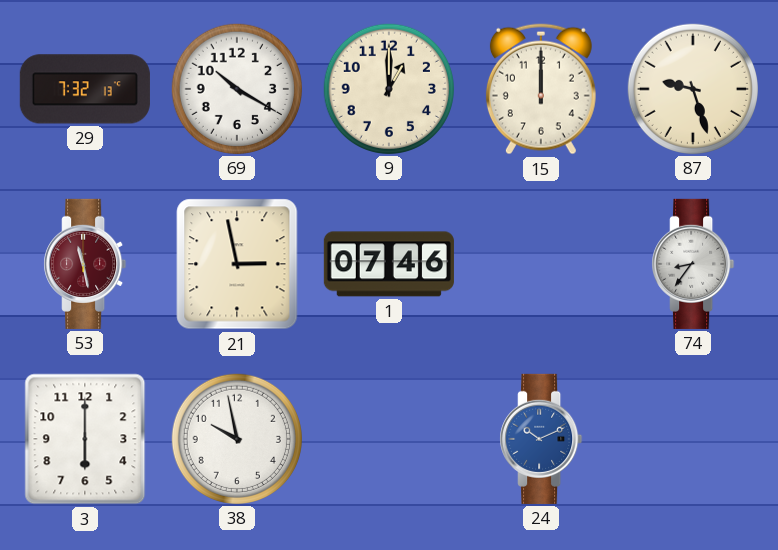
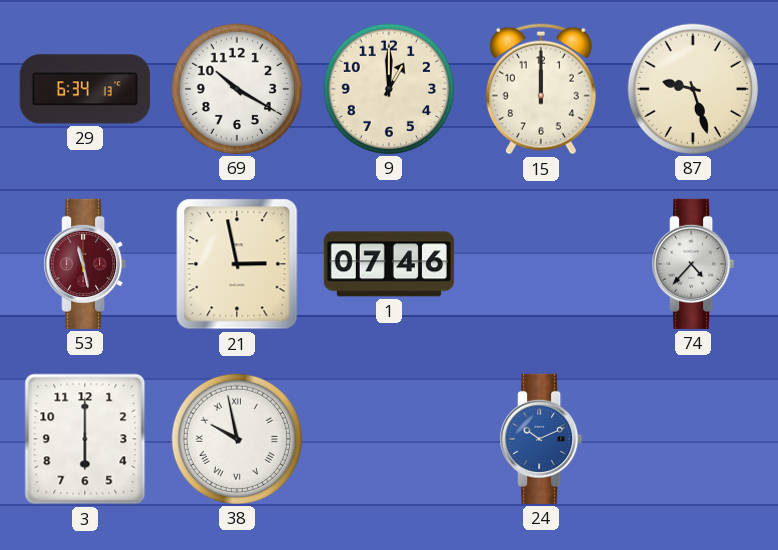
29: 7:32 -> 6:34 (85, 89)
74: 8:36 -> 4:37 (693, 264)
38 numerals: Arabic -> Roman (237, 439)
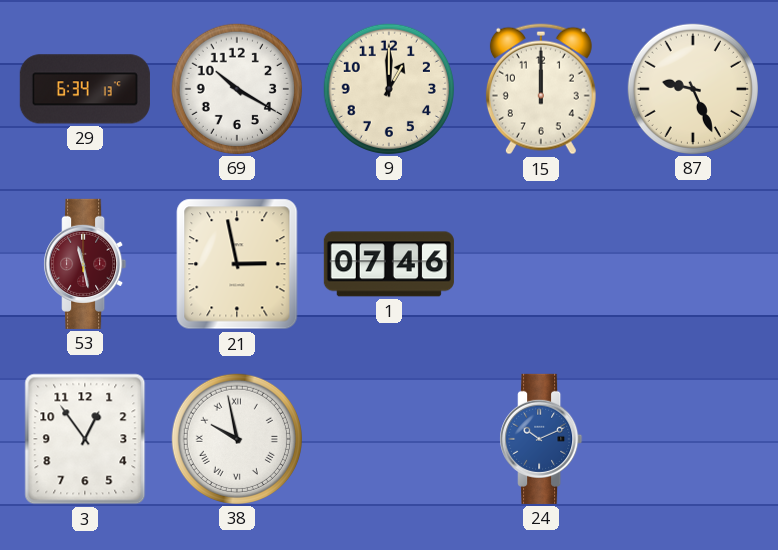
87: 9:27 -> 9:26 (693, 89)
74: 4:37 -> none (693, 264)
3: 6:00 -> 12:54 (85, 439)
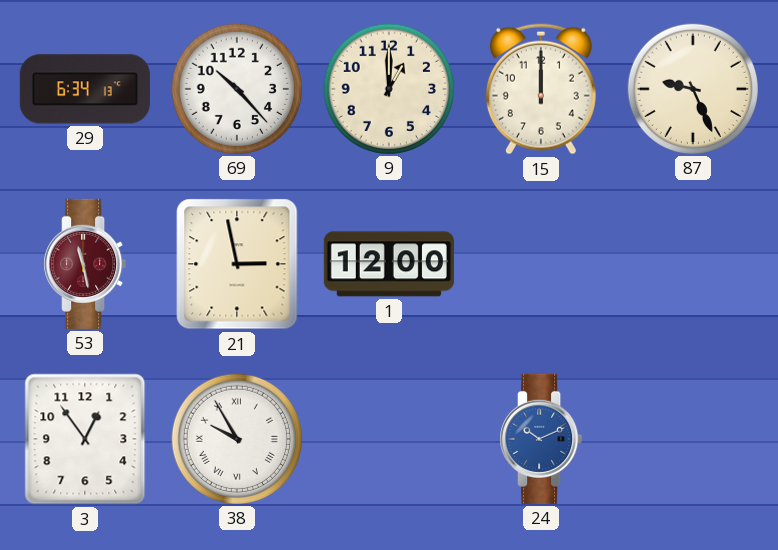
69: 10:20 -> 10:23 (237, 89)
1: 07:46 -> 12:00 (389, 264)
38: 9:58 -> 9:55 (237, 439)
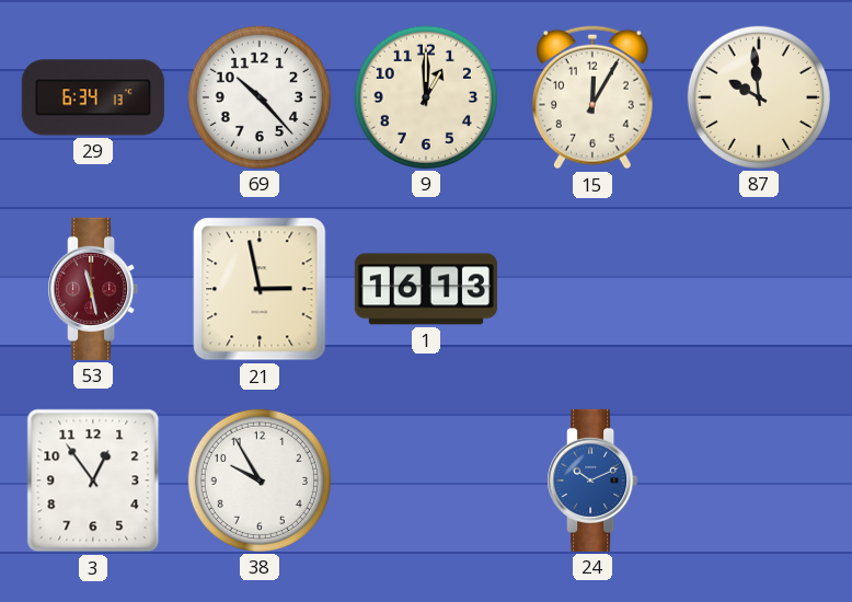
15: 12:00 -> 12:05 (592, 97)
87: 9:26 -> 9:59 (759, 97)
1: 12:00 -> 16:13 (426, 289)
38 numerals: Roman -> Arabic (260, 481)
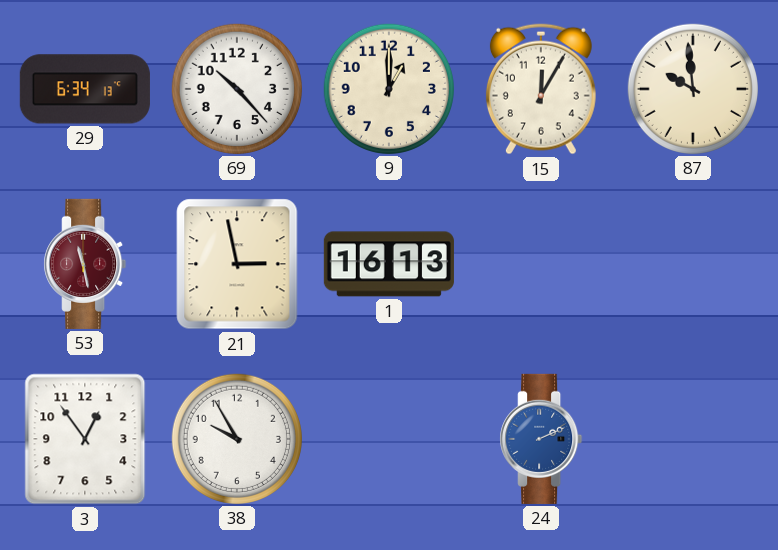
24: 10:11 -> 2:11 (541, 439)
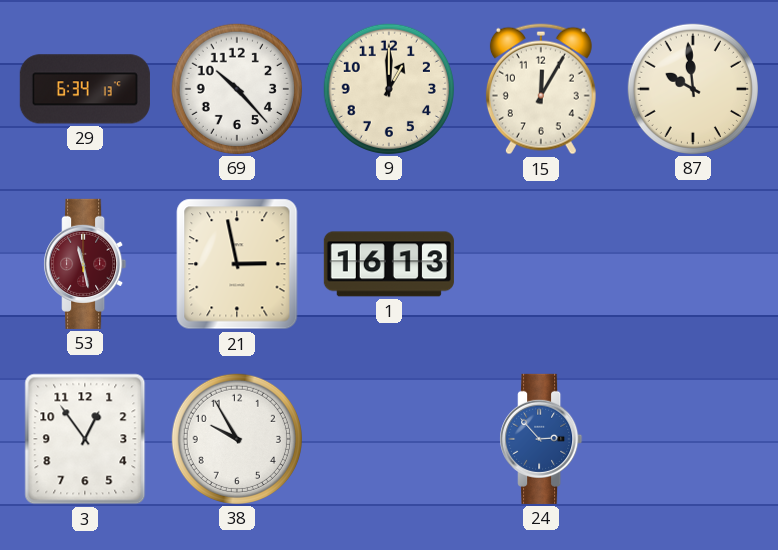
24: 2:11 -> 2:53 (541, 439)
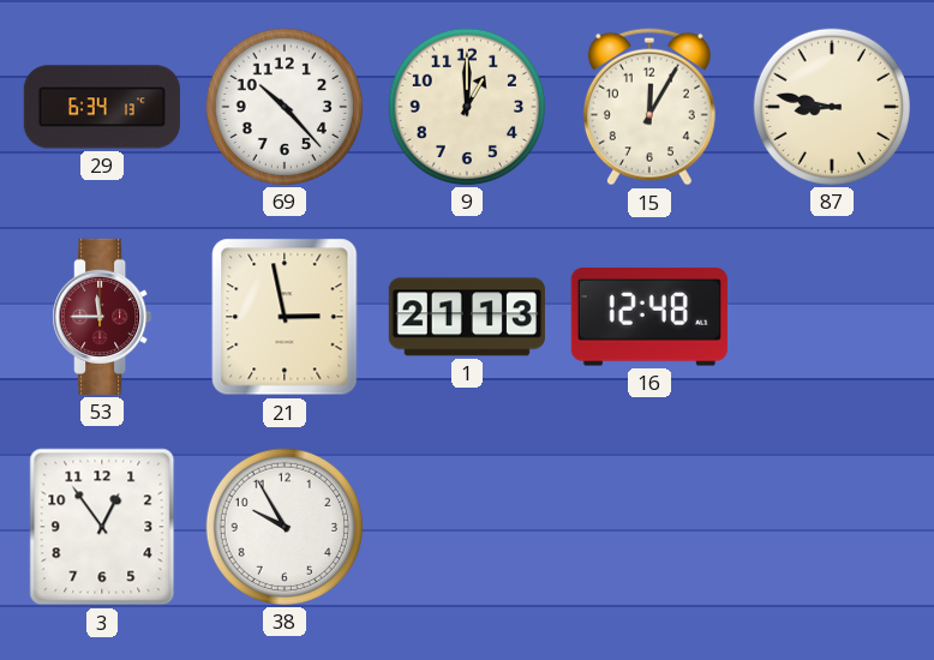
87: 9:59 -> 8:47 (832, 107)
53: 11:28 -> 11:45 (102, 317)
1: 16:13 -> 21:13 (467, 317)
16: none -> 12:48 (649, 317)
24: 2:53 -> none (541, 439)
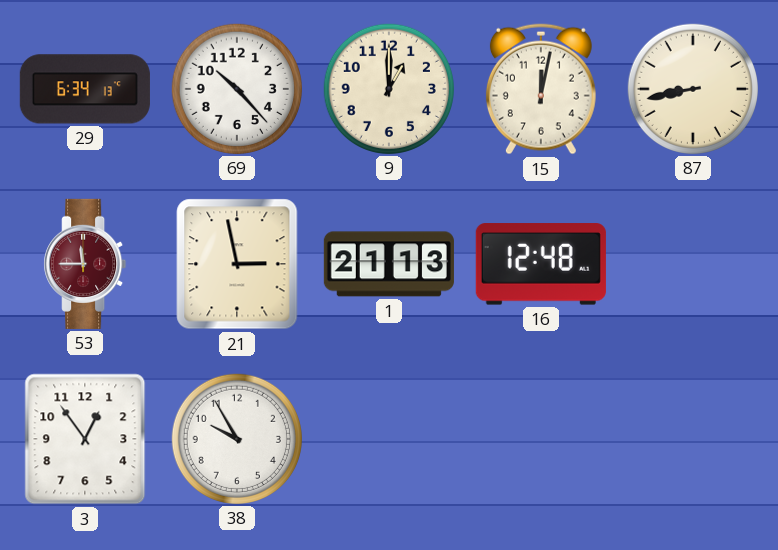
15: 12:05 -> 12:02 (541, 89)
87: 8:47 -> 8:43 (693, 89)
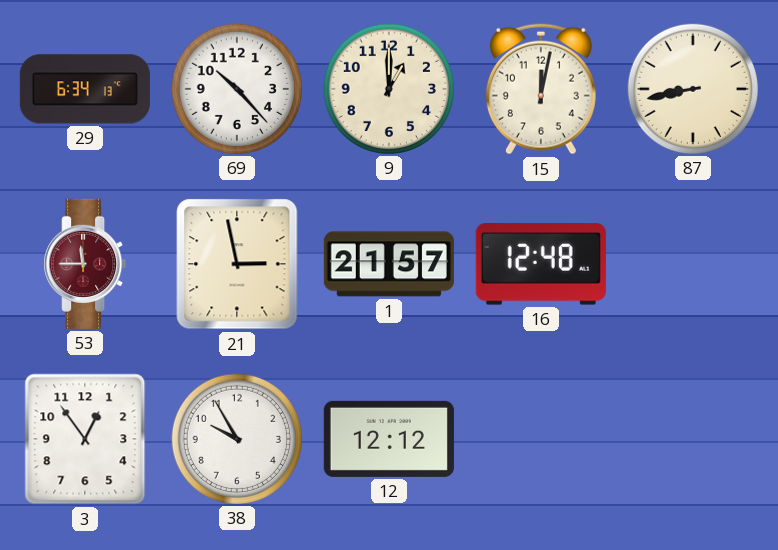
1: 21:13 -> 21:57 (389, 264)
12: none -> 12:12 (389, 439)
